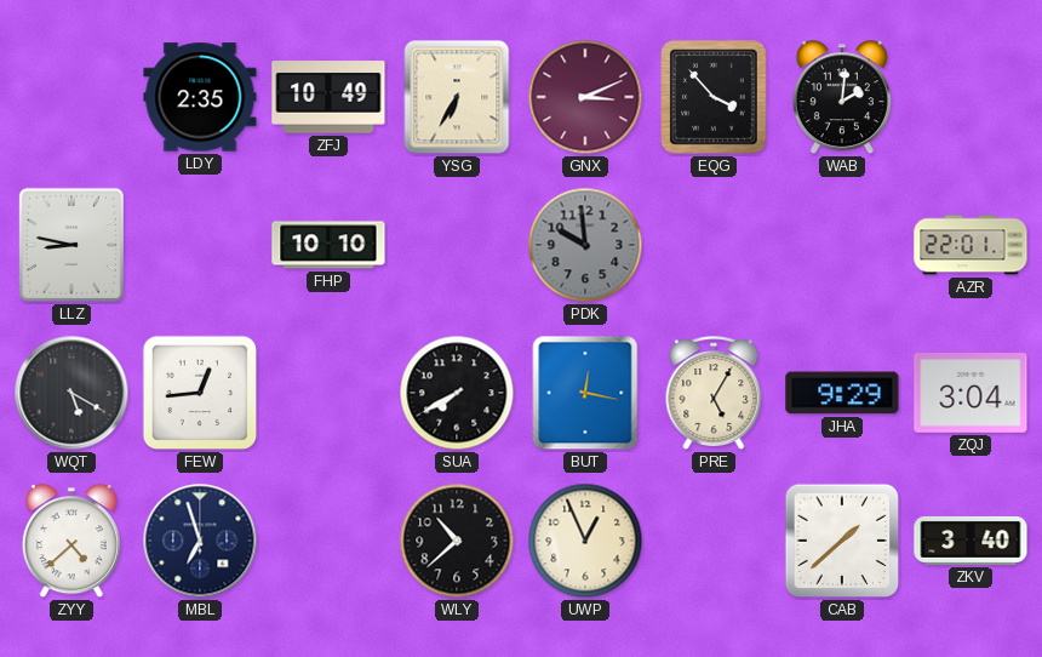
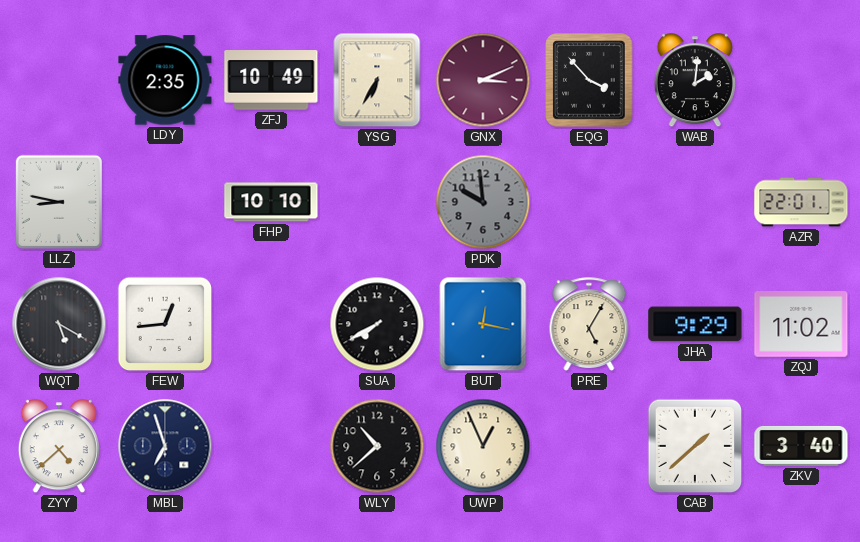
ZQJ: 3:04 -> 11:02 (801, 324)
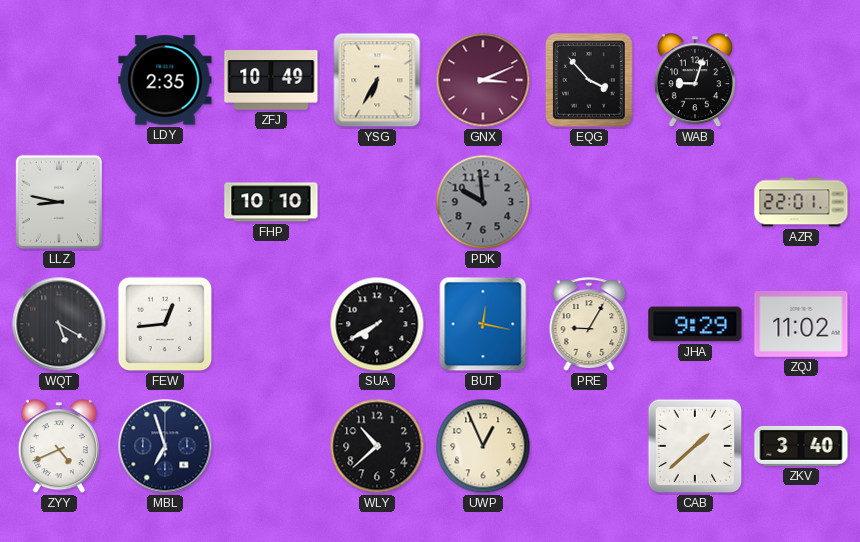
WAB: 2:01 -> 9:03 (695, 81)
PRE: 5:05 -> 9:05 (589, 324)
ZYY: 4:38 -> 4:41 (59, 447)
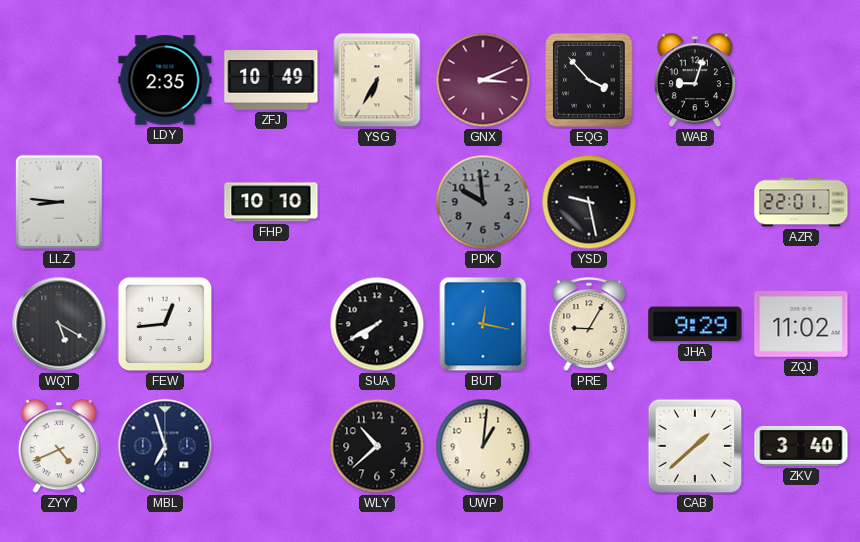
LLZ: 8:47 -> 8:46 (59, 202)
YSD: none -> 9:28 (589, 202)
UWP: 12:56 -> 1:01 (483, 446)
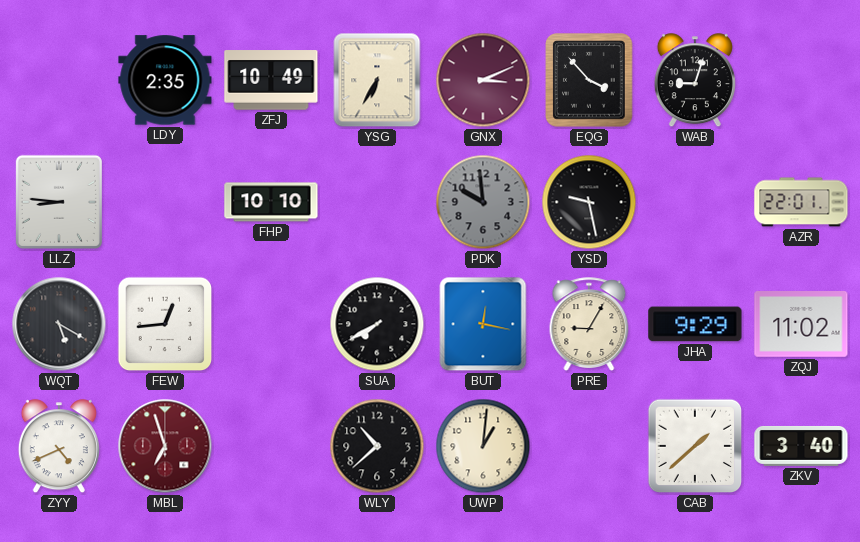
MBL dial: navy -> burgundy (165, 446)
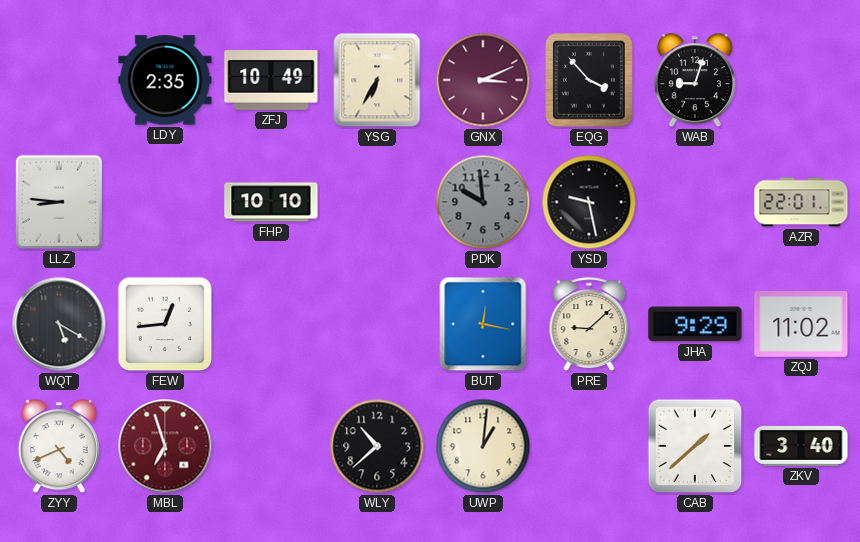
SUA: 7:40 -> none (377, 324)
PRE: 9:05 -> 9:08 (589, 324)
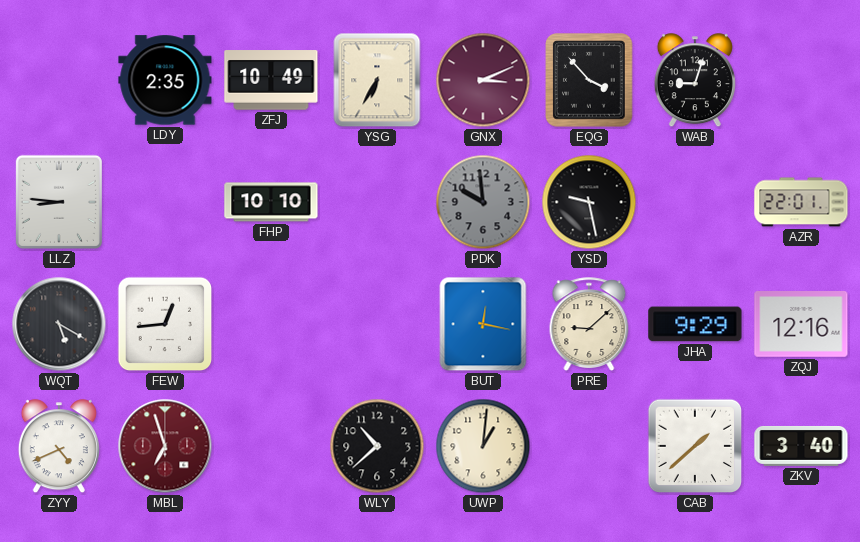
ZQJ: 11:02 -> 12:16 (801, 324)
